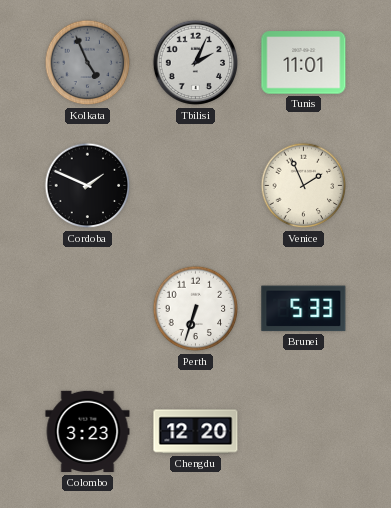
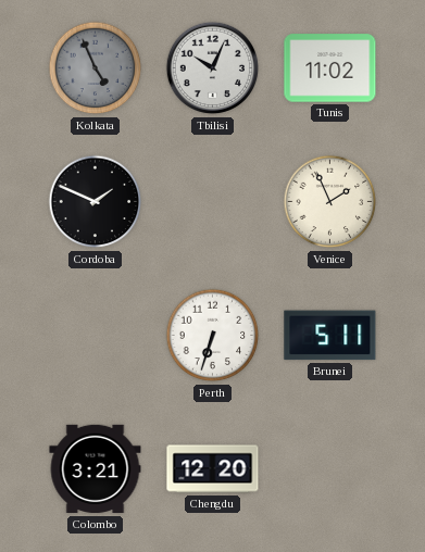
Tbilisi: 2:04 -> 10:04 (213, 68)
Tunis: 11:01 -> 11:02 (330, 68)
Brunei: 5:33 -> 5:11 (330, 336)
Colombo: 3:23 -> 3:21 (96, 469)
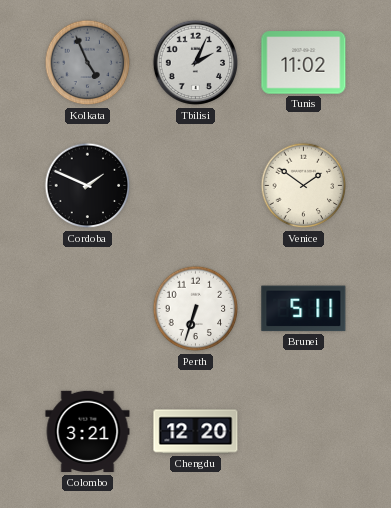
Tbilisi: 10:04 -> 2:04 (196, 63)
Venice: 1:56 -> 1:51 (304, 186)
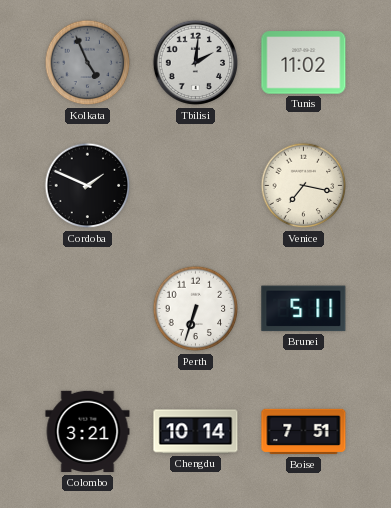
Tbilisi: 2:04 -> 2:01 (196, 63)
Venice: 1:51 -> 7:17 (304, 186)
Chengdu: 12:20 -> 10:14 (196, 432)
Boise: none -> 7:51 (304, 432)
